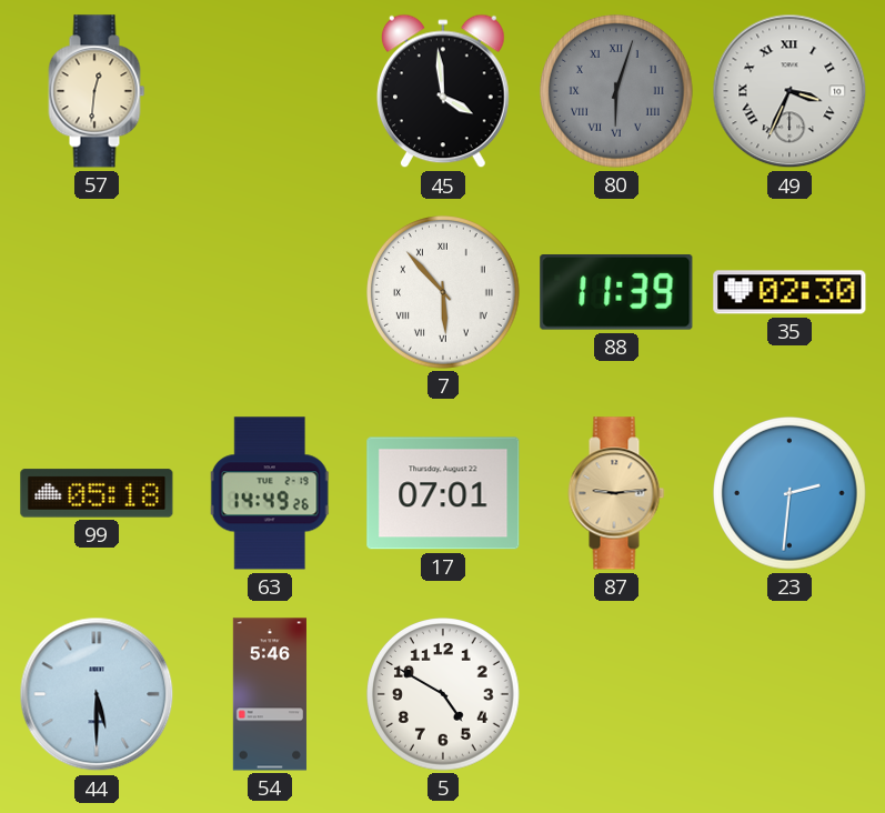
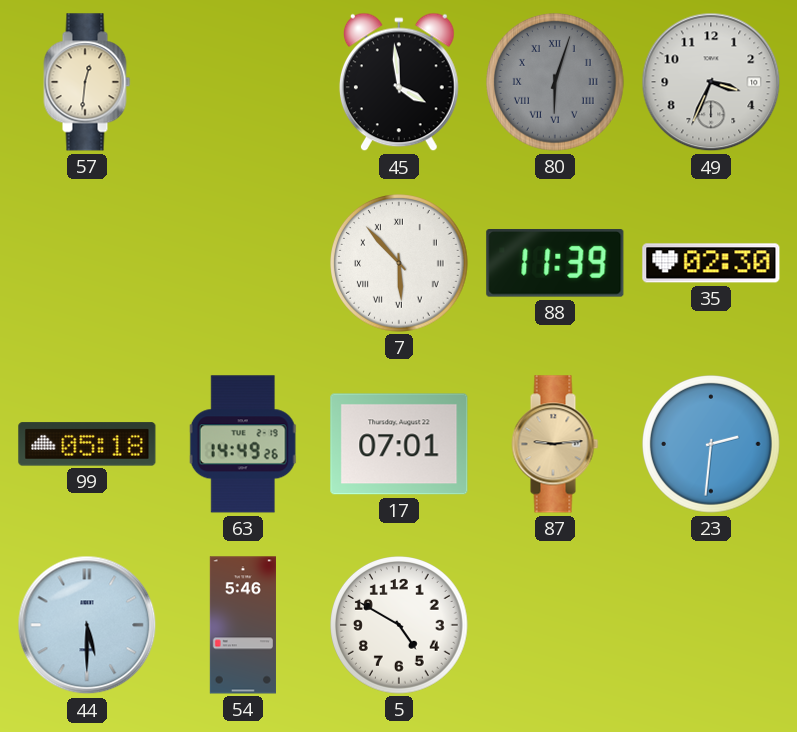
49 numerals: Roman -> Arabic (711, 82)
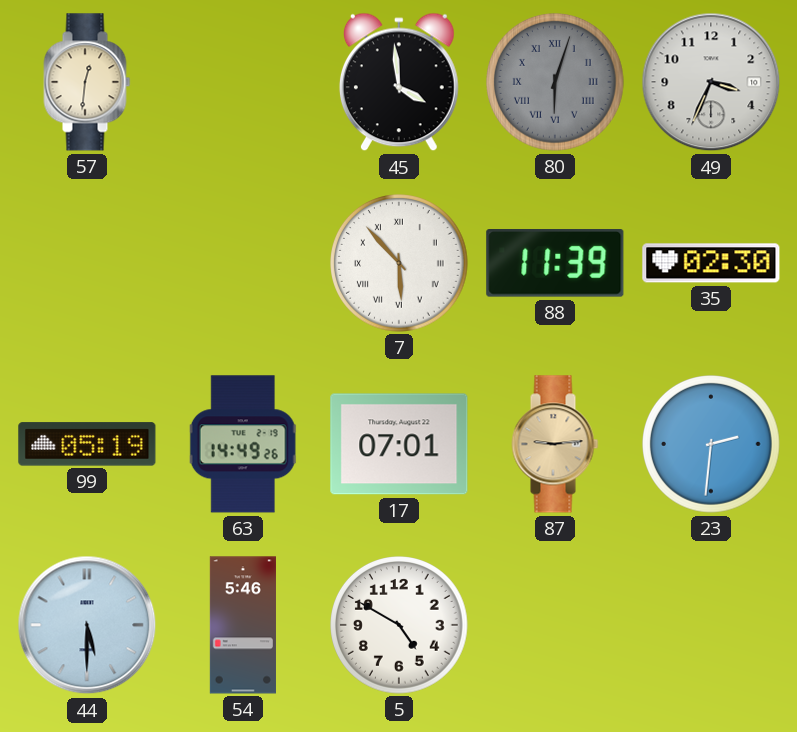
99: 05:18 -> 05:19 (87, 444)
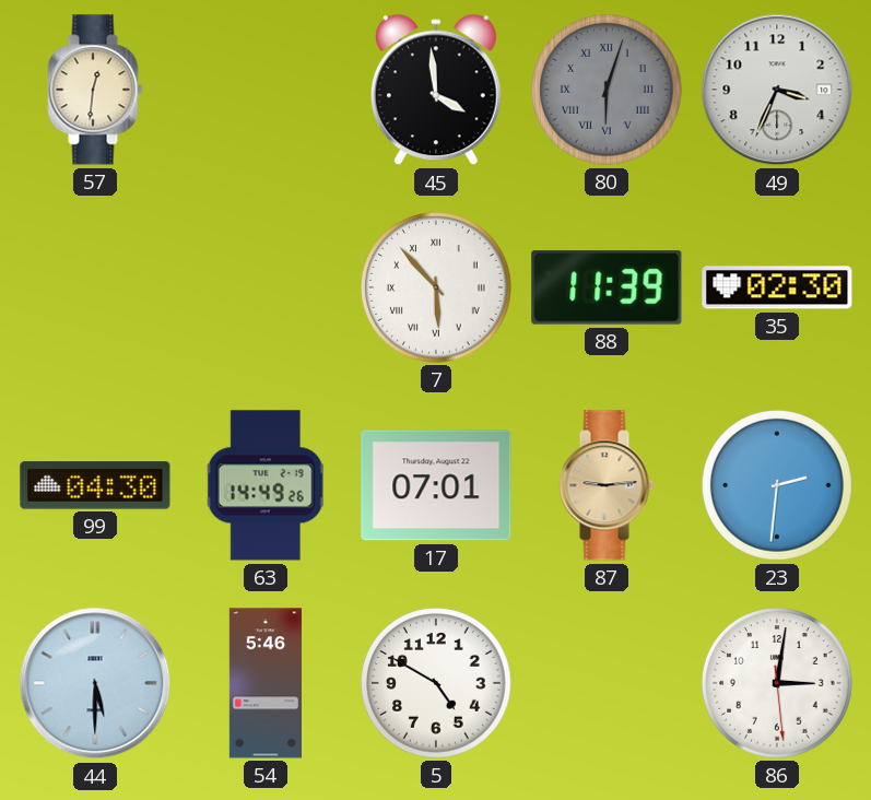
99: 05:19 -> 04:30 (95, 485)
86: none -> 3:01 (778, 684)
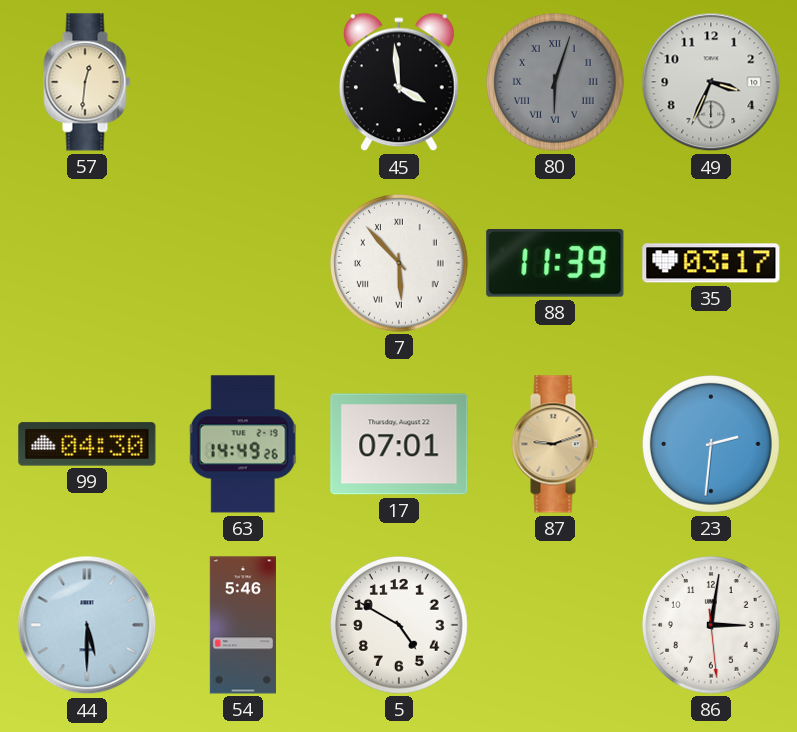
35: 02:30 -> 03:17 (711, 263)
87: 9:14 -> 9:12 (555, 444)
